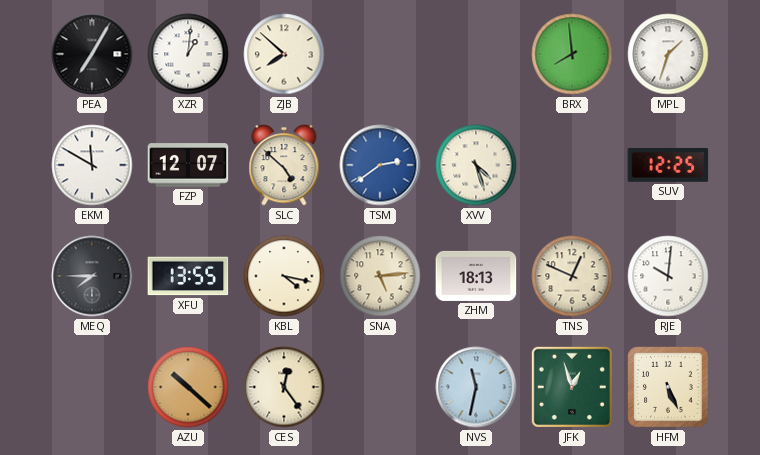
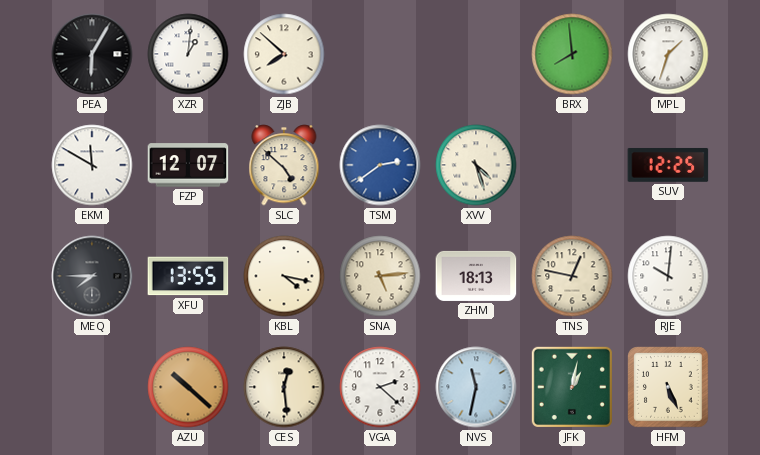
PEA: 7:05 -> 6:05 (92, 54)
TNS: 12:49 -> 12:47 (572, 276)
CES: 12:24 -> 12:29 (284, 387)
VGA: none -> 2:22 (380, 387)
JFK: 12:57 -> 1:02 (572, 387)
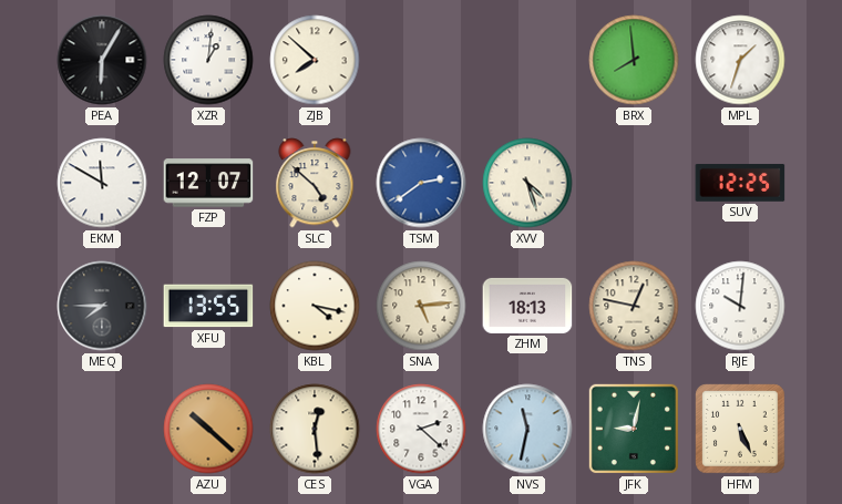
JFK: 1:02 -> 9:02 (634, 429)
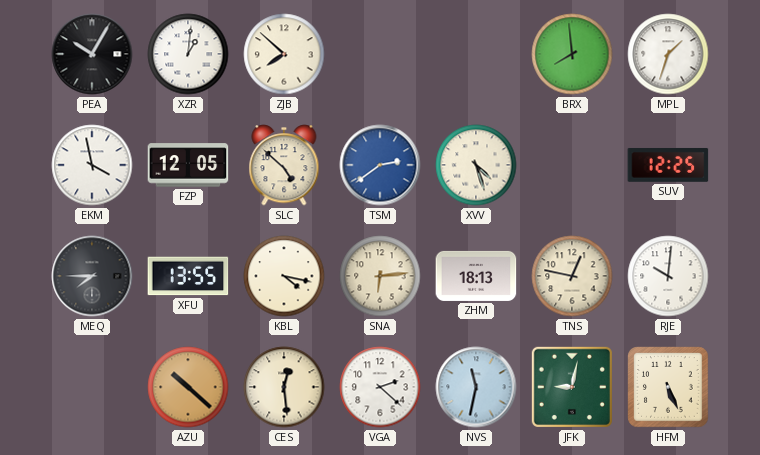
PEA: 6:05 -> 10:05 (92, 54)
EKM: 11:50 -> 3:58 (92, 165)
FZP: 12:07 -> 12:05 (188, 165)
SNA: 5:14 -> 6:14 (380, 276)
